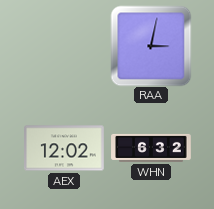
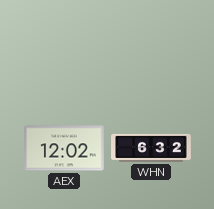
RAA: 3:02 -> none (151, 46)
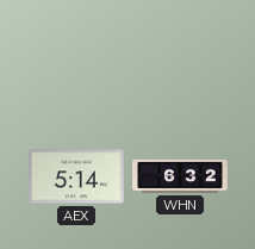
AEX: 12:02 -> 5:14 (77, 176)
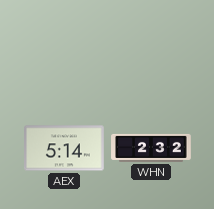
WHN: 6:32 -> 2:32 (151, 148)
